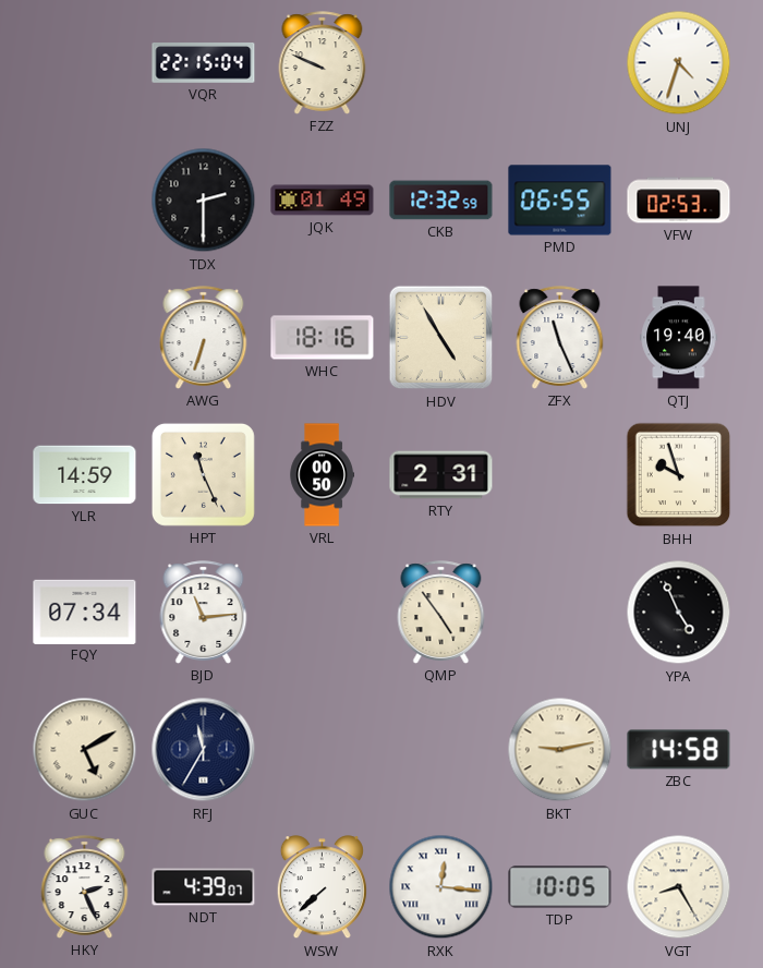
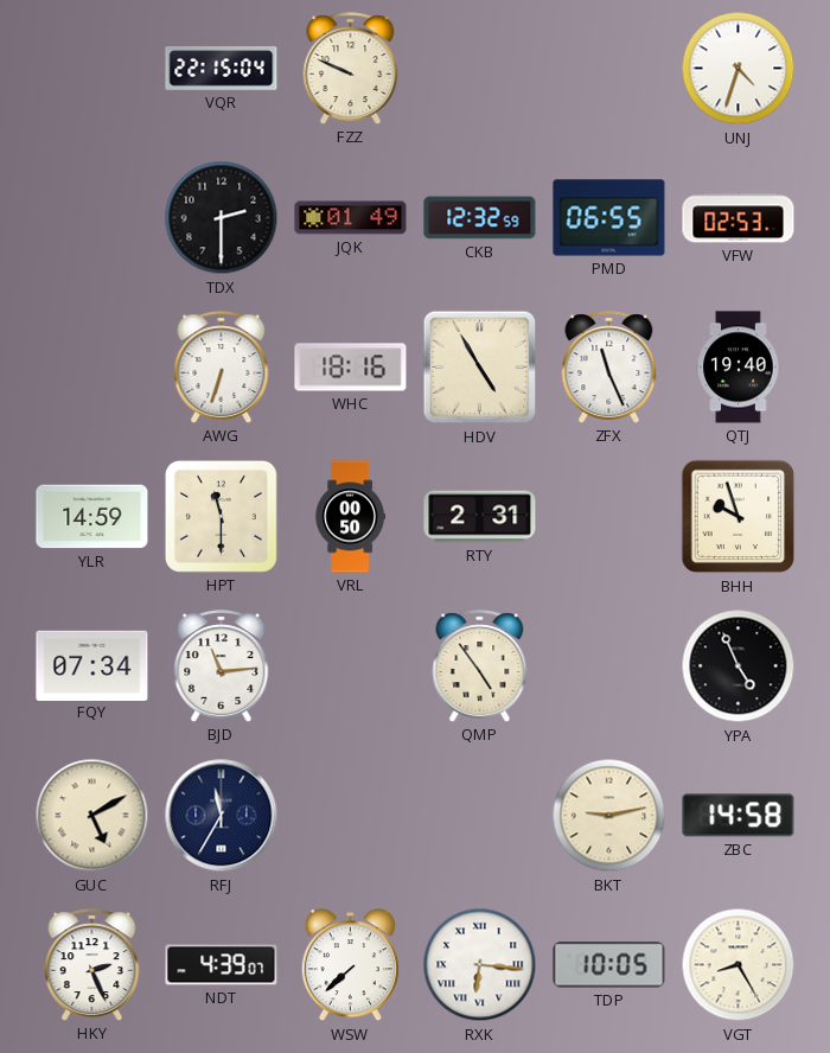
HPT: 11:26 -> 11:30 (221, 516)
RXK: 12:16 -> 6:16 (480, 965)
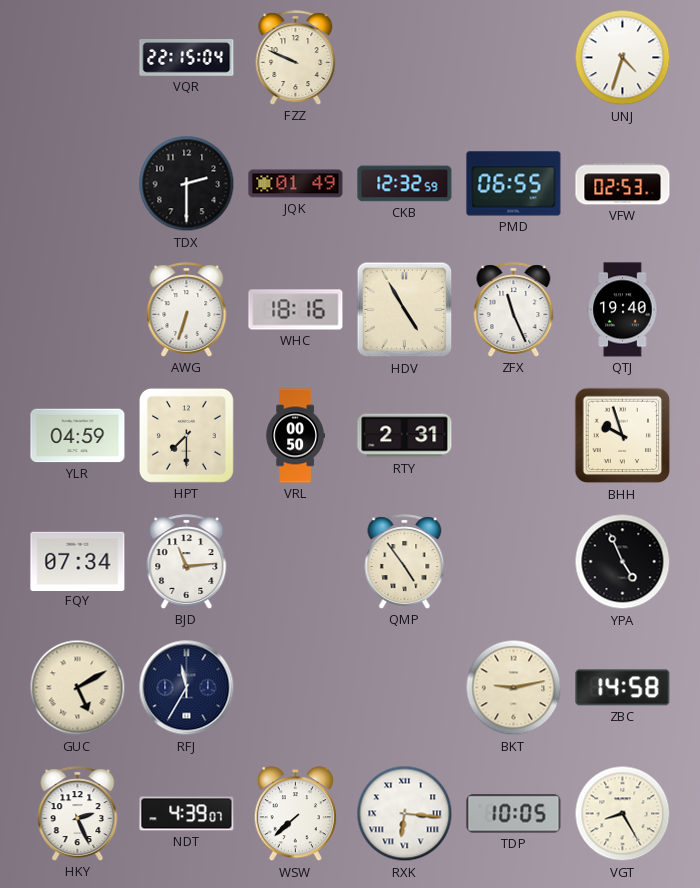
YLR: 14:59 -> 04:59 (78, 436)
HPT: 11:30 -> 7:30 (186, 435)
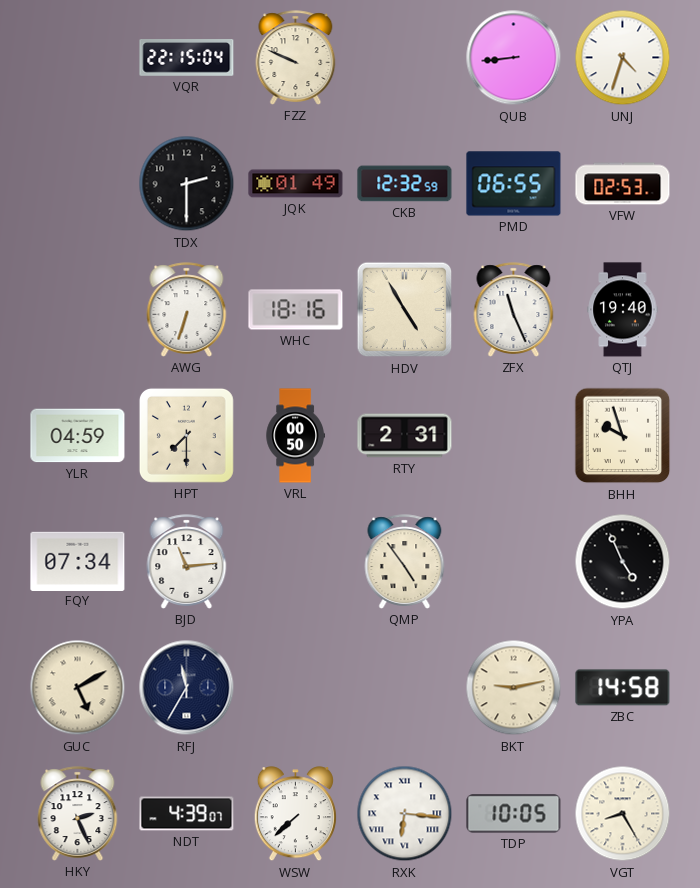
QUB: none -> 8:44 (514, 58)
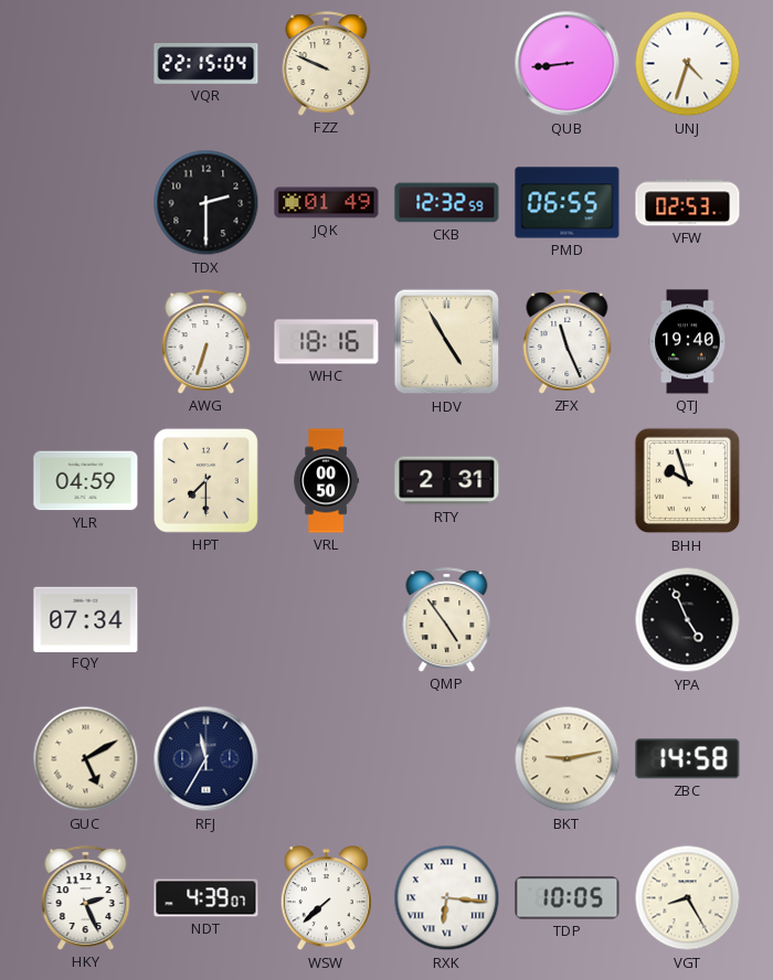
BJD: 11:14 -> none (187, 562)
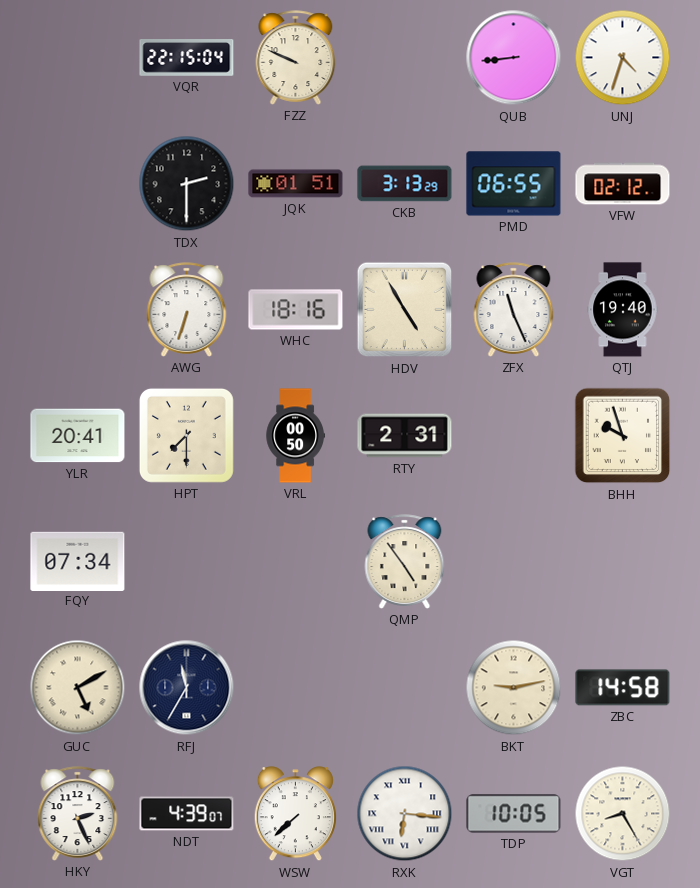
JQK: 01:49 -> 01:51 (296, 184)
CKB: 12:32 -> 3:13 (405, 184)
VFW: 02:53 -> 02:12 (623, 184)
YLR: 04:59 -> 20:41 (78, 436)
YPA: 4:56 -> none (688, 620)
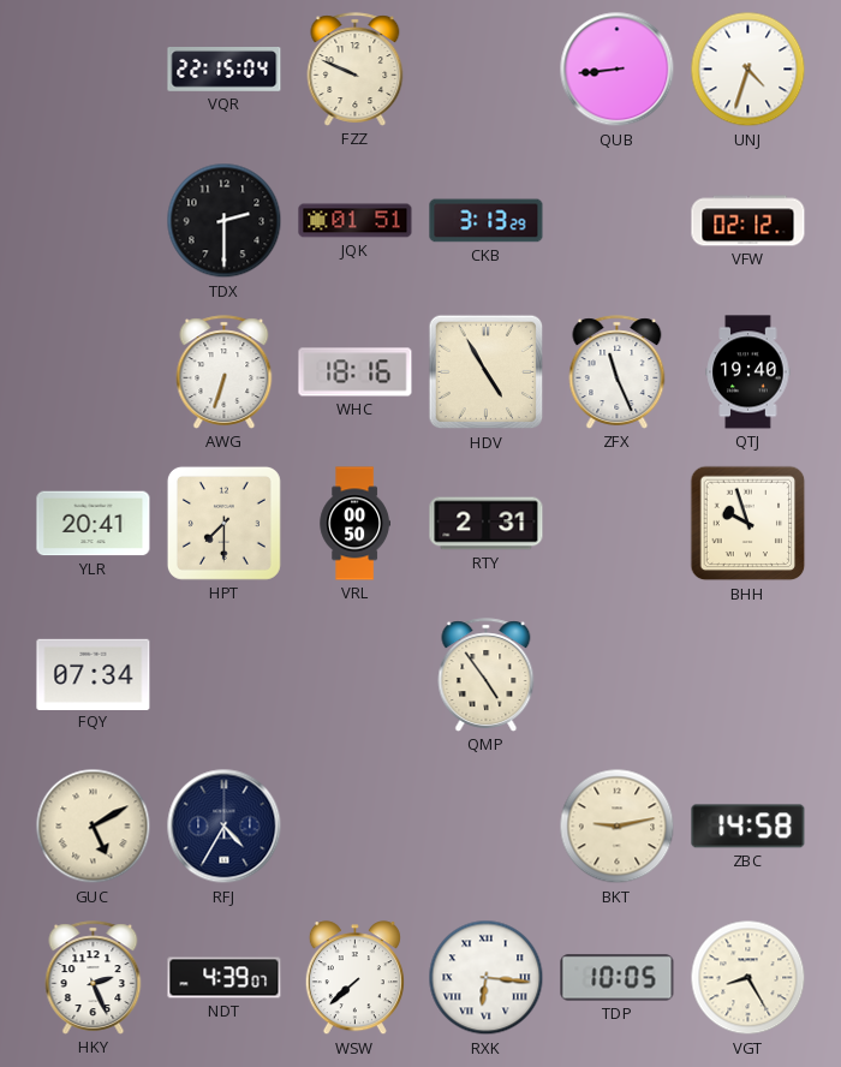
PMD: 06:55 -> none (514, 184)
RFJ: 11:35 -> 4:35 (225, 827)
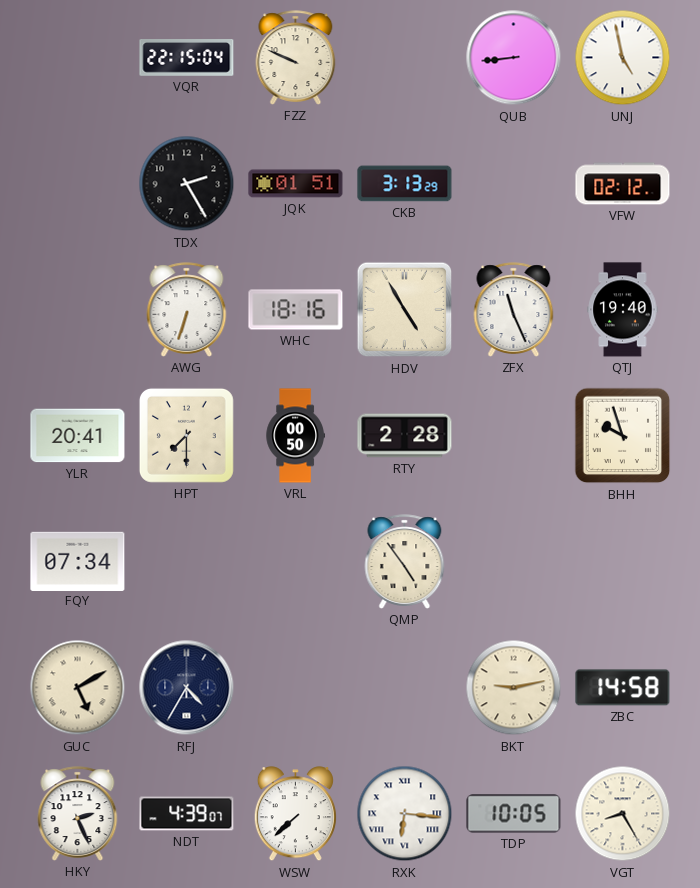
UNJ: 4:33 -> 4:58 (623, 58)
TDX: 2:30 -> 2:25 (187, 184)
RTY: 2:31 -> 2:28 (405, 436)
